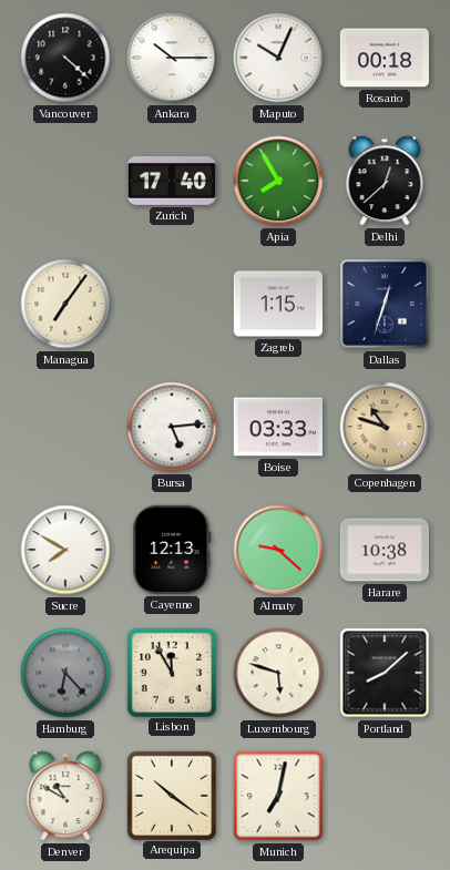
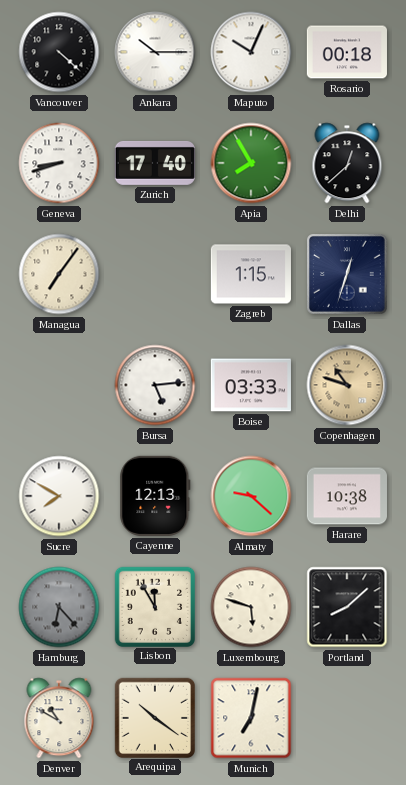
Geneva: none -> 8:42 (59, 163)
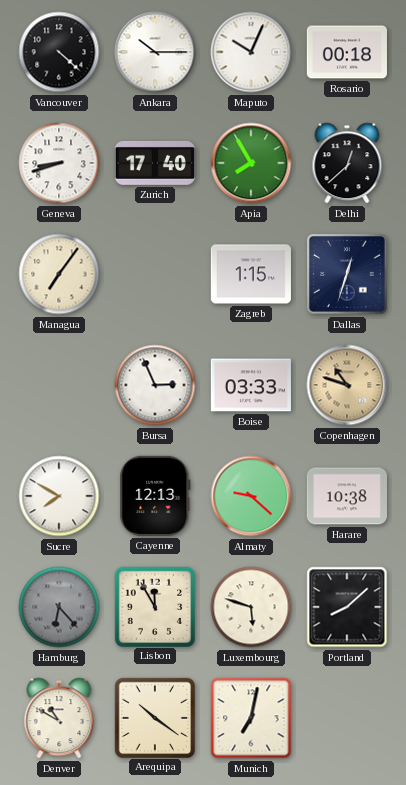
Bursa: 5:14 -> 2:56 (155, 385)
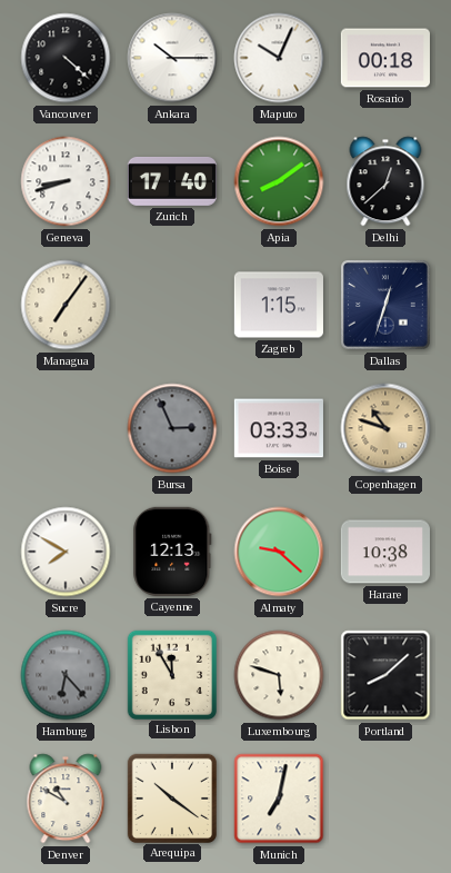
Apia: 7:55 -> 8:09 (279, 181)
Bursa dial: white -> grey (172, 428)
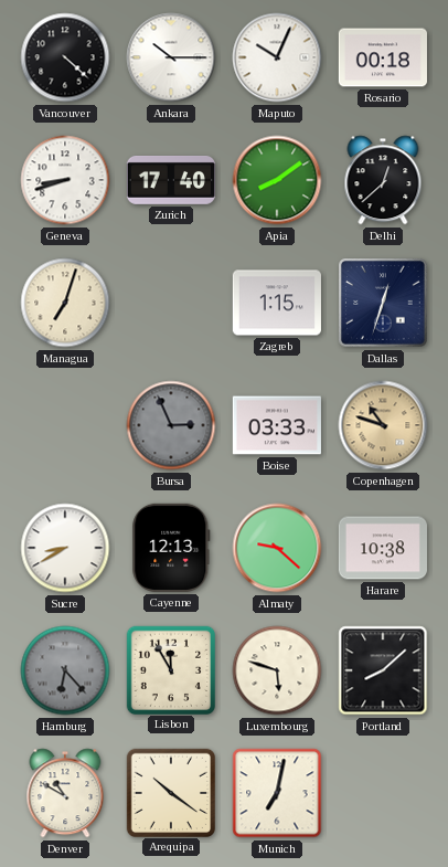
Managua: 7:06 -> 7:03 (65, 303)
Sucre: 7:50 -> 8:40 (65, 548)
